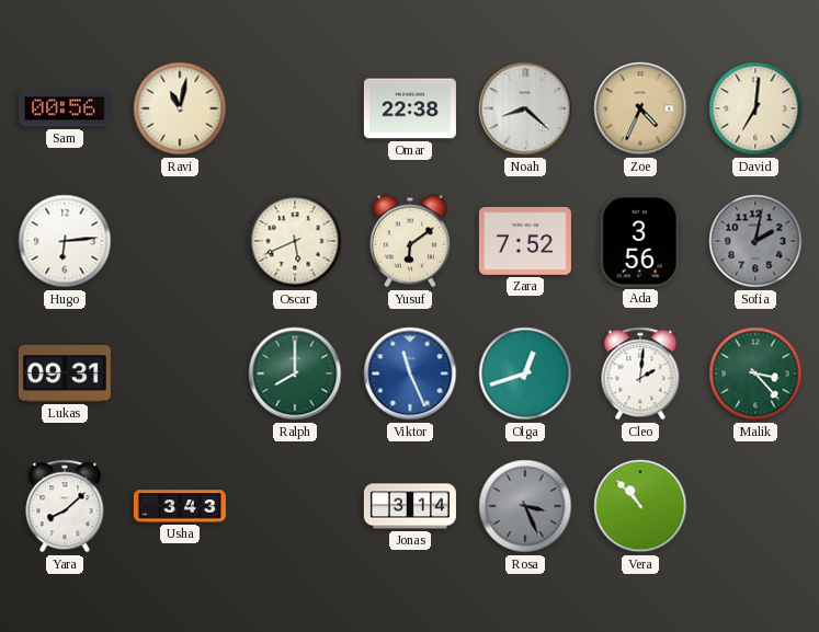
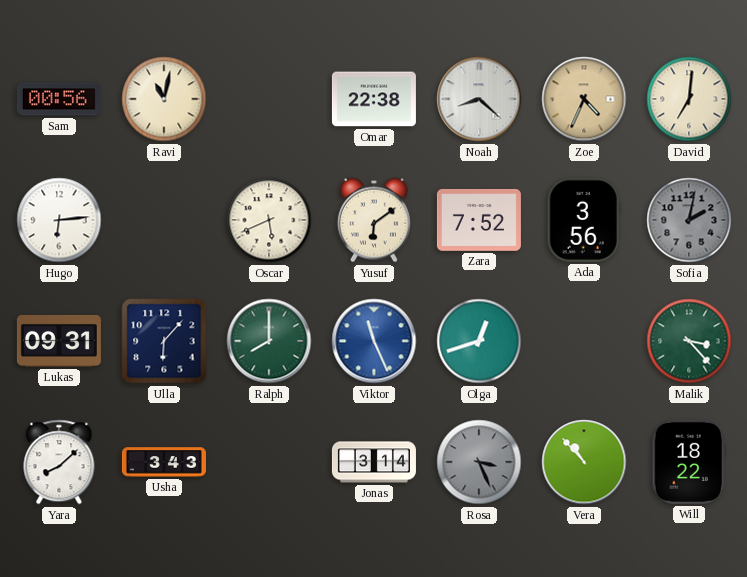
Ulla: none -> 6:07 (164, 341)
Cleo: 2:01 -> none (640, 374)
Will: none -> 18:22 (689, 462)
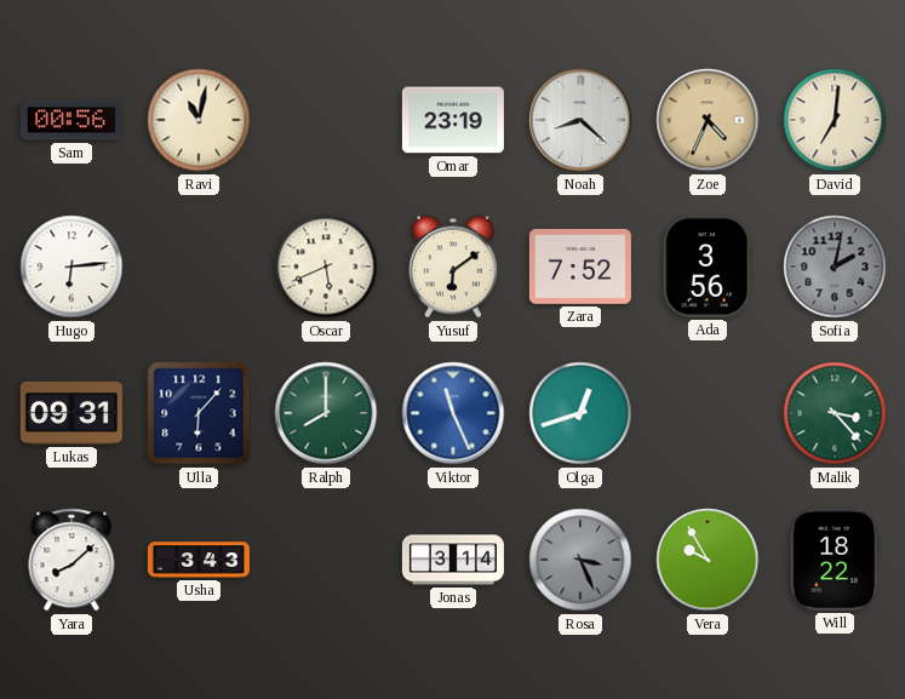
Omar: 22:38 -> 23:19 (453, 120)
Vera: 10:53 -> 9:55 (708, 560)
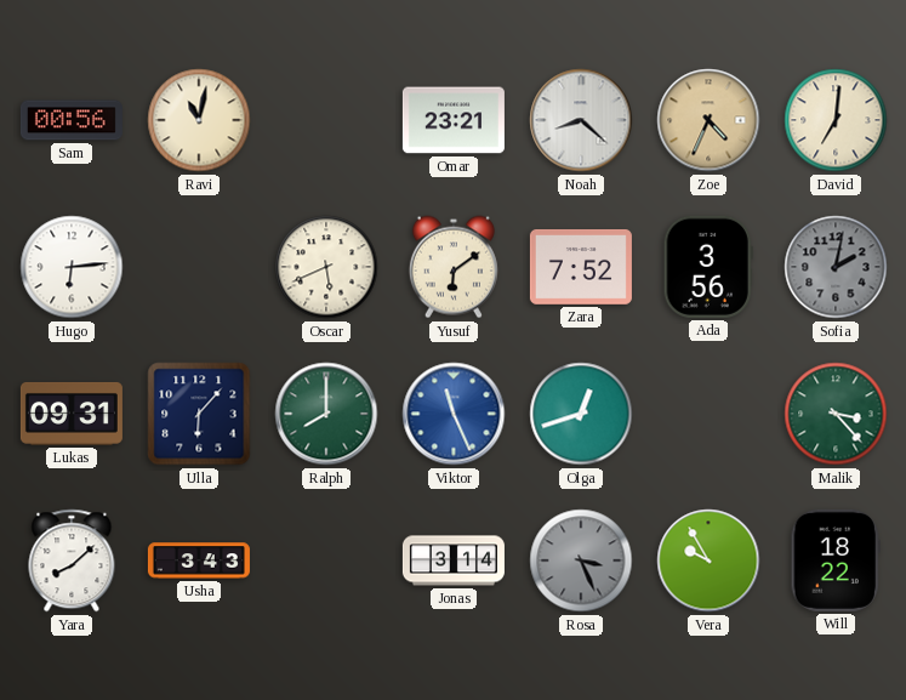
Omar: 23:19 -> 23:21 (454, 120)
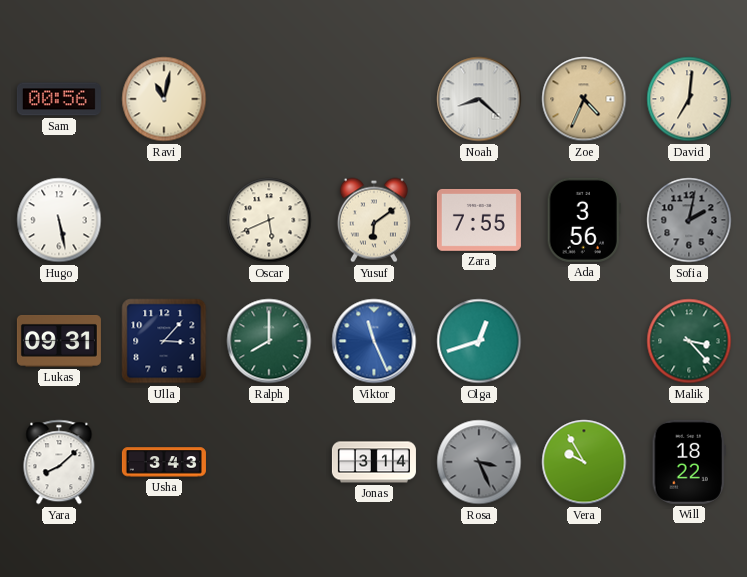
Omar: 23:21 -> none (454, 120)
Hugo: 6:14 -> 5:28 (59, 220)
Zara: 7:52 -> 7:55 (479, 220)
Ulla: 6:07 -> 3:07 (164, 341)
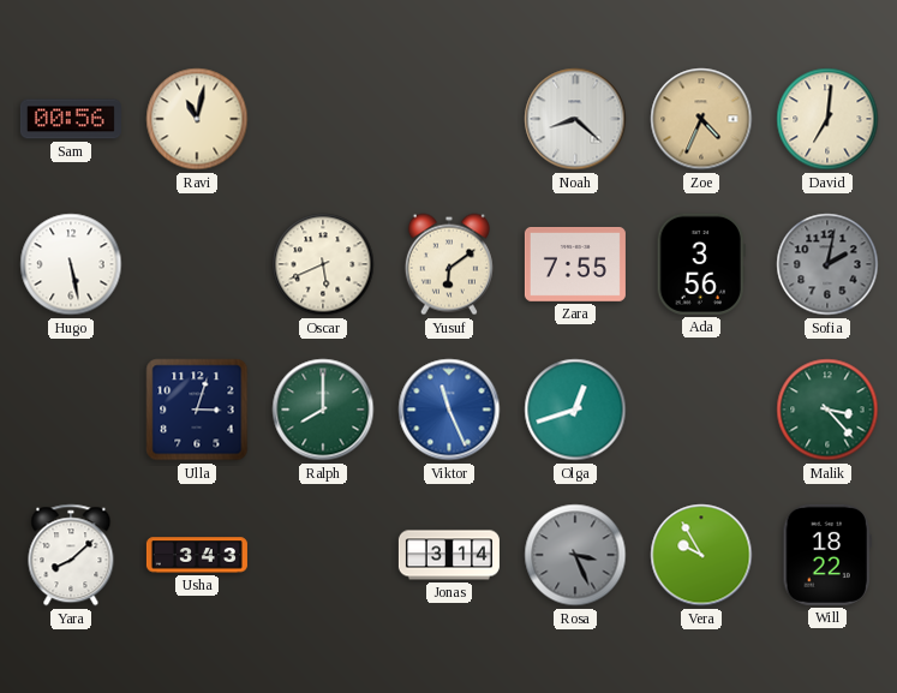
Lukas: 09:31 -> none (59, 341)
Ulla: 3:07 -> 3:03 (197, 410)
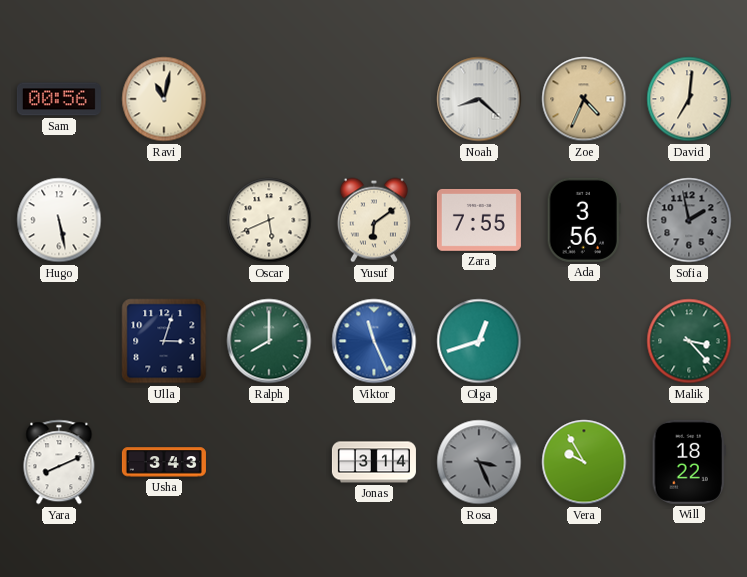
Sofia: 2:02 -> 1:58 (689, 220)
Yara: 8:08 -> 8:11 (59, 462)
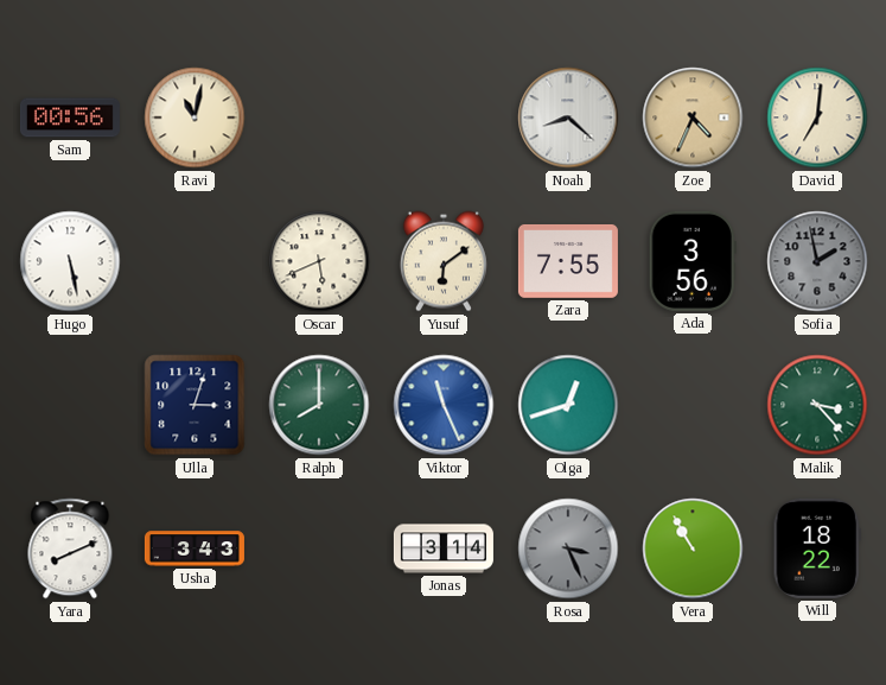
Vera: 9:55 -> 10:55 (693, 548)
